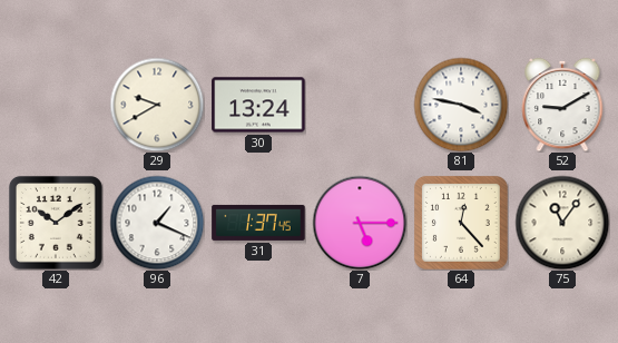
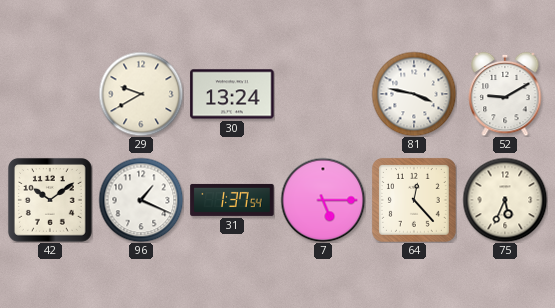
31: 1:37:45 -> 1:37:54 (232, 200)
75: 11:06 -> 5:34 (505, 200)
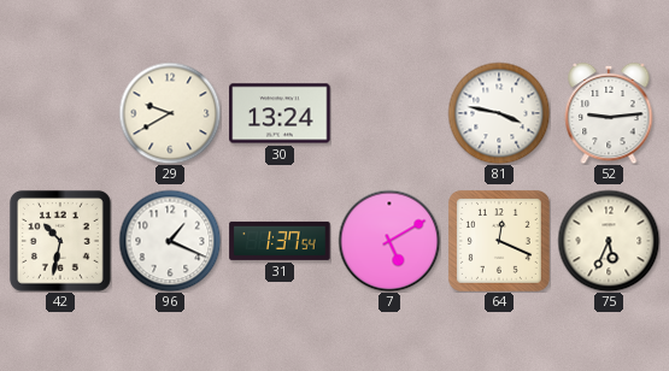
52: 9:10 -> 9:14 (609, 113)
42: 10:09 -> 10:32 (60, 241)
7: 5:15 -> 5:10 (389, 241)
64: 12:23 -> 12:19 (499, 241)
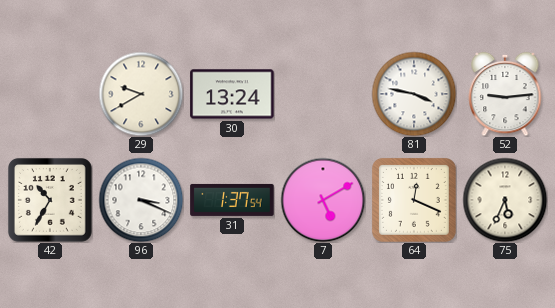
42: 10:32 -> 10:35 (50, 200)
96: 1:19 -> 3:19 (141, 200)
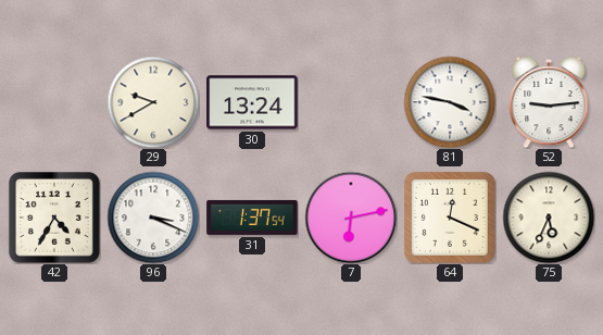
42: 10:35 -> 4:35 (54, 218)
7: 5:10 -> 6:13 (351, 218)
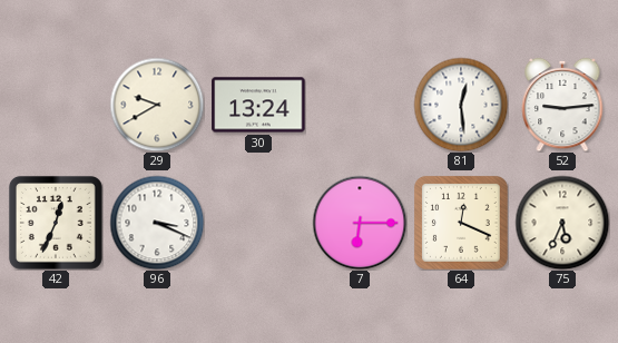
81: 3:47 -> 12:29 (461, 105)
42: 4:35 -> 12:34 (56, 223)
31: 1:37 -> none (252, 218)
7: 6:13 -> 6:15 (360, 223)
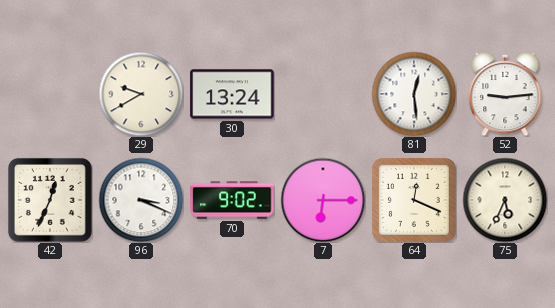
70: none -> 9:02 (232, 200)
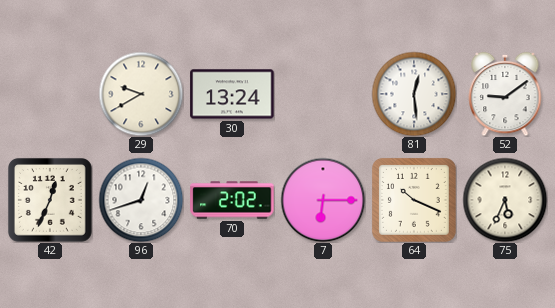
52: 9:14 -> 9:09 (505, 94)
96: 3:19 -> 12:42 (141, 200)
70: 9:02 -> 2:02 (232, 200)
64: 12:19 -> 10:19 (414, 200)
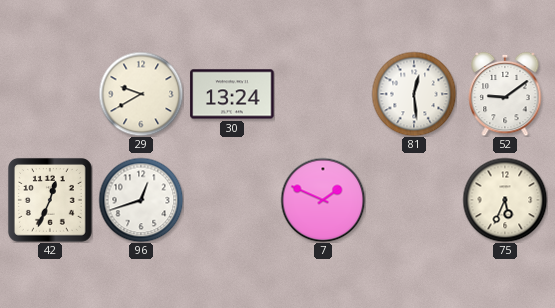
70: 2:02 -> none (232, 200)
7: 6:15 -> 1:49 (323, 200)
64: 10:19 -> none (414, 200)
